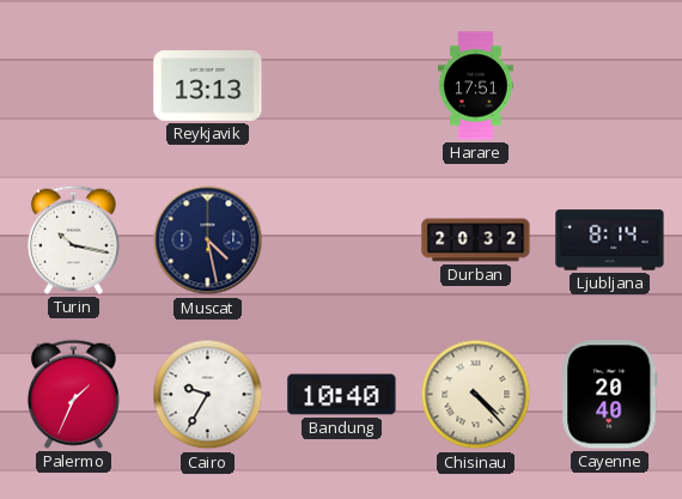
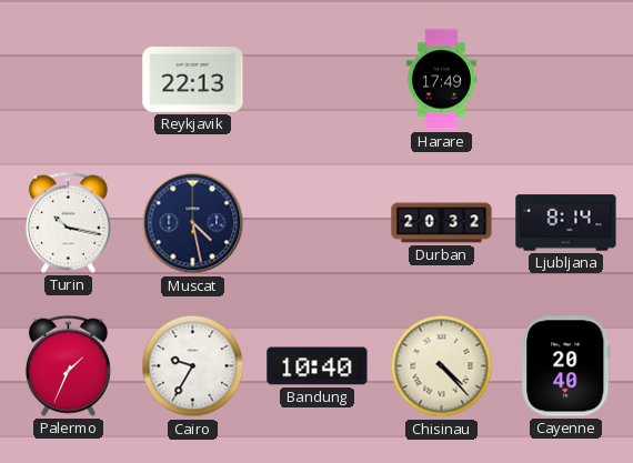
Reykjavik: 13:13 -> 22:13 (193, 80)
Harare: 17:51 -> 17:49 (441, 80)
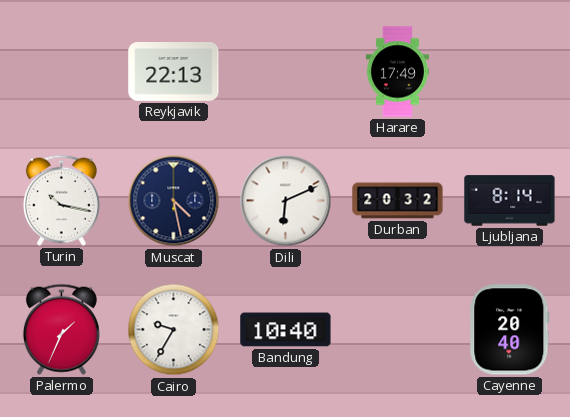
Dili: none -> 6:11 (286, 201)
Chisinau: 4:23 -> none (442, 366)
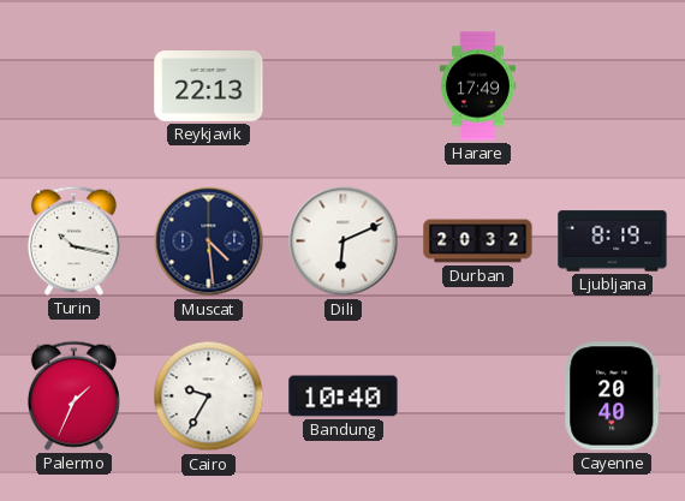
Muscat: 4:28 -> 4:29 (209, 241)
Ljubljana: 8:14 -> 8:19 (613, 241)
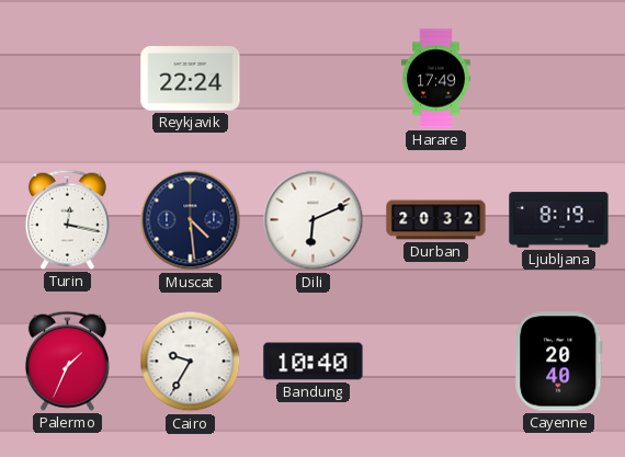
Reykjavik: 22:13 -> 22:24 (191, 79)
Turin: 10:17 -> 12:17 (67, 219)
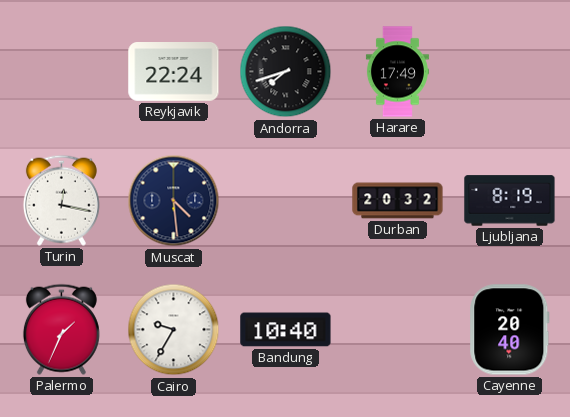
Andorra: none -> 7:42 (286, 72)
Dili: 6:11 -> none (314, 220)
